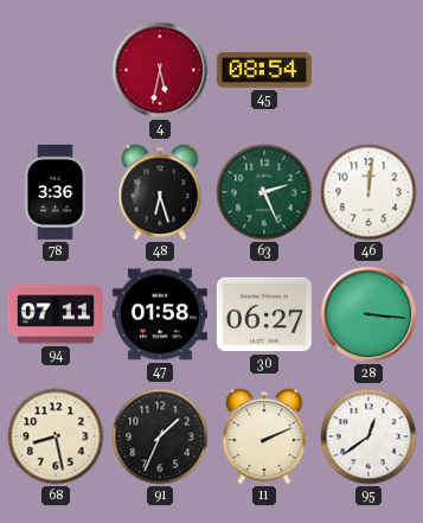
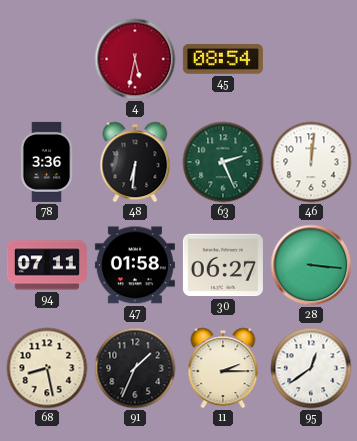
48: 6:27 -> 6:31 (135, 162)
11: 2:11 -> 2:15 (223, 368)
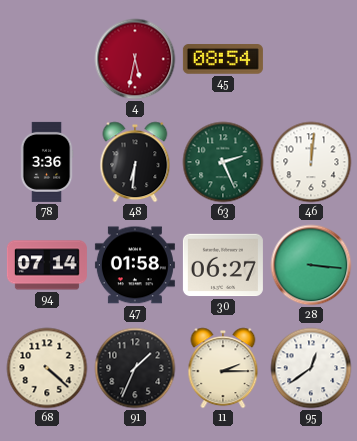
94: 07:11 -> 07:14 (47, 265)
68: 8:28 -> 4:22 (47, 368)
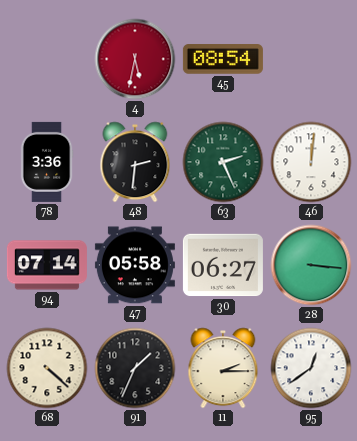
48: 6:31 -> 2:31 (135, 162)
47: 01:58 -> 05:58 (135, 265)
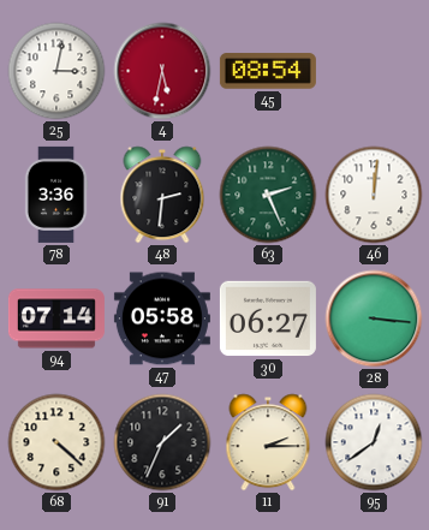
25: none -> 3:02 (56, 71)
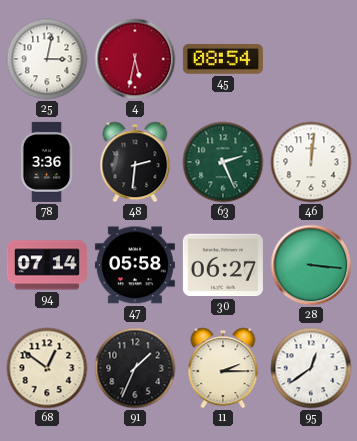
68: 4:22 -> 12:51 (47, 368)
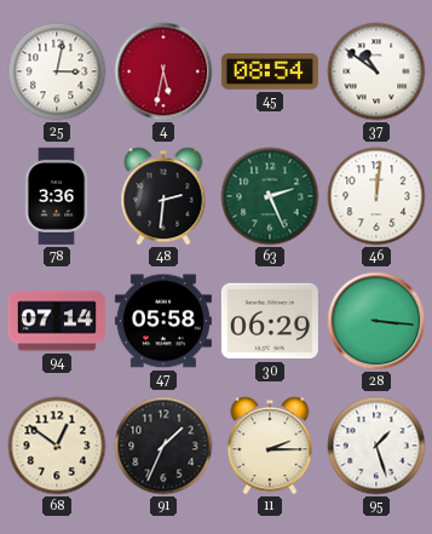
37: none -> 10:51 (376, 71)
30: 06:27 -> 06:29 (270, 321)
95: 12:39 -> 1:27 (376, 446)
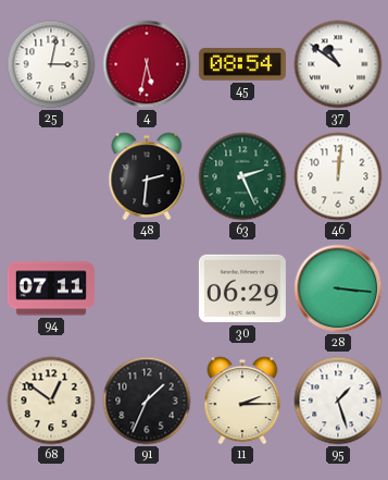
78: 3:36 -> none (57, 196)
94: 07:14 -> 07:11 (51, 288)
47: 05:58 -> none (163, 321)
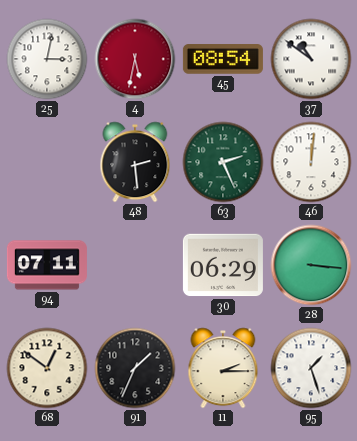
48: 2:31 -> 2:29 (135, 162)
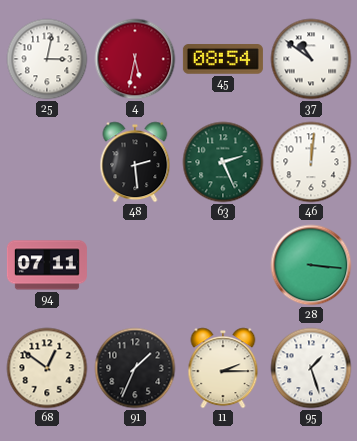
30: 06:29 -> none (223, 265)
